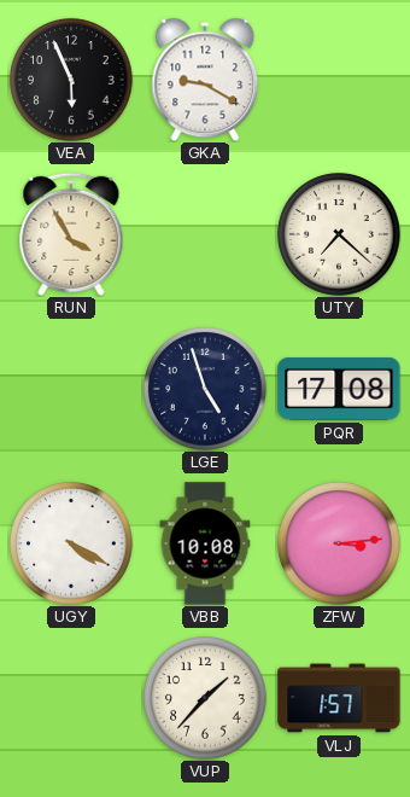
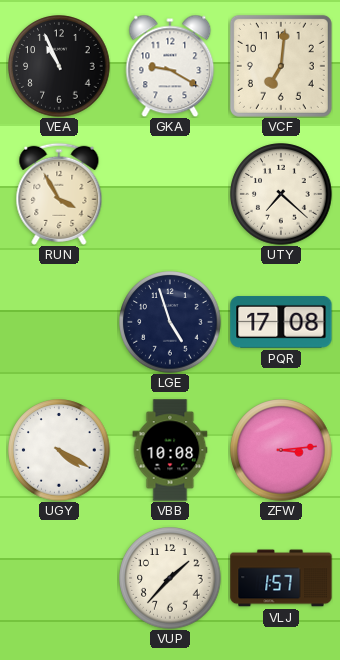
VEA: 5:56 -> 10:56 (59, 66)
VCF: none -> 7:01 (281, 66)
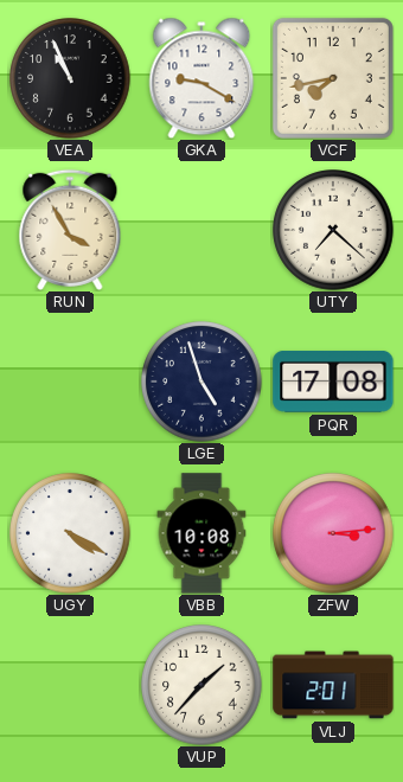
VCF: 7:01 -> 7:43 (333, 78)
VLJ: 1:57 -> 2:01 (333, 685)
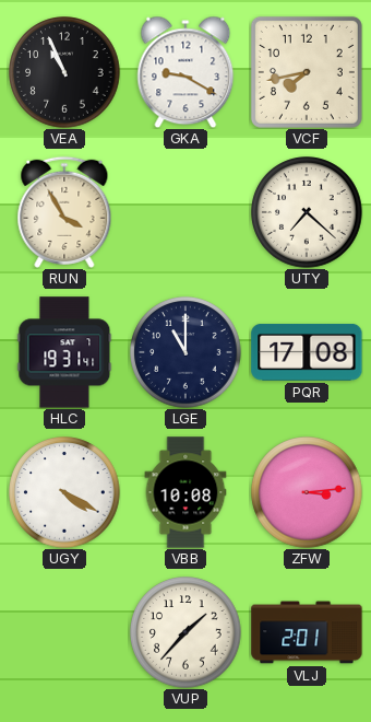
HLC: none -> 19:31 (64, 352)
LGE: 4:57 -> 11:00 (185, 352)
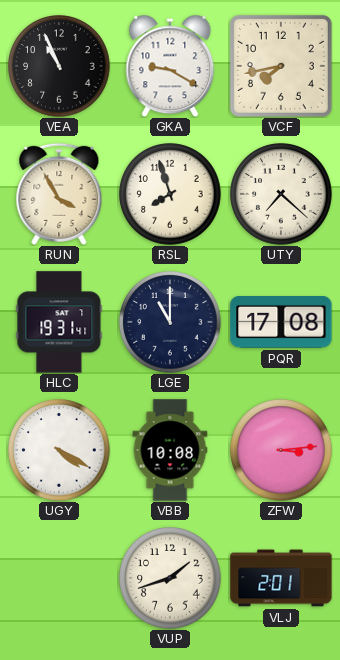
RSL: none -> 7:57 (170, 194)
VUP: 1:37 -> 1:42 (170, 578)
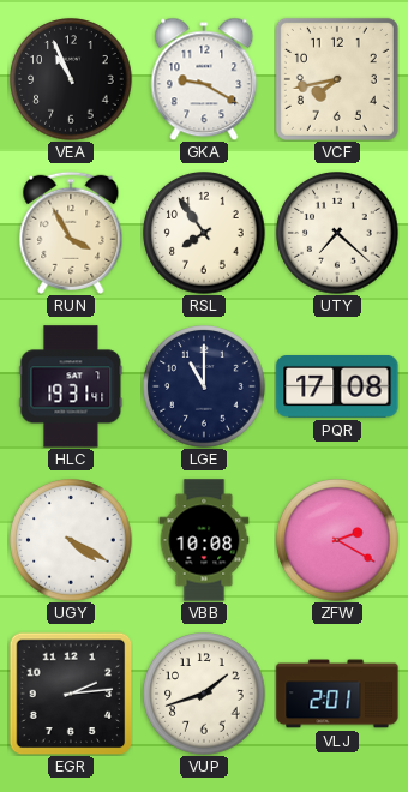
RSL: 7:57 -> 7:54 (204, 233)
ZFW: 3:14 -> 2:20 (337, 540)
EGR: none -> 2:14 (71, 694)
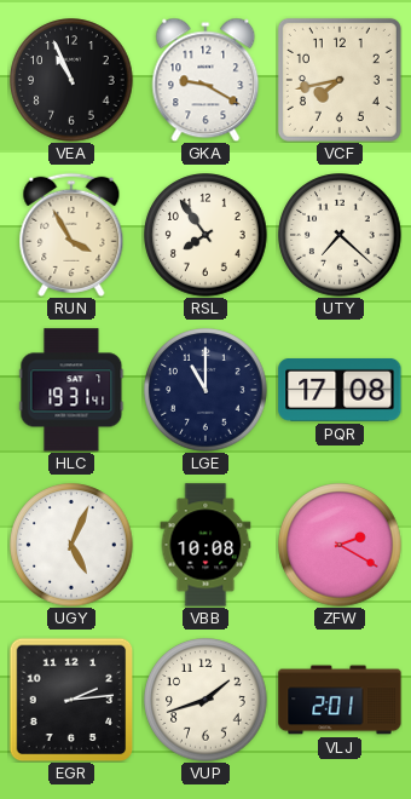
UGY: 4:20 -> 5:04 (71, 545)
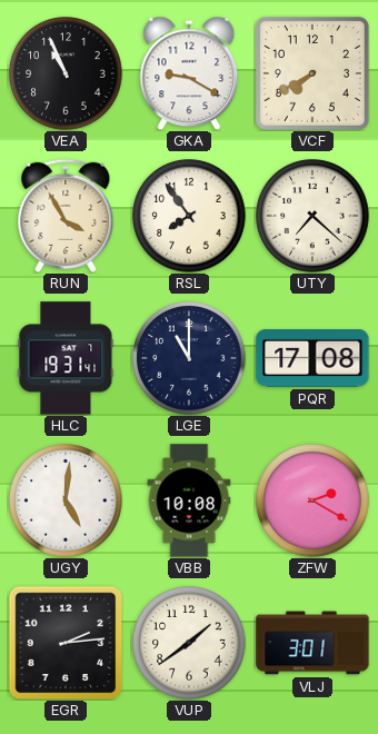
VCF: 7:43 -> 7:40 (312, 73)
UGY: 5:04 -> 5:01 (66, 500)
VUP: 1:42 -> 1:39 (189, 643)
VLJ: 2:01 -> 3:01 (312, 643)
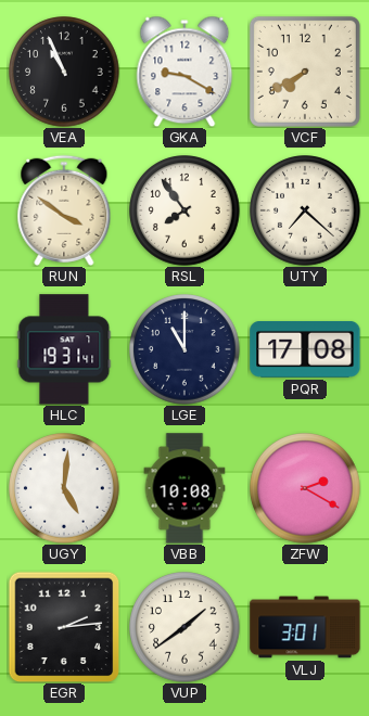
RUN: 3:55 -> 3:51 (64, 210)
